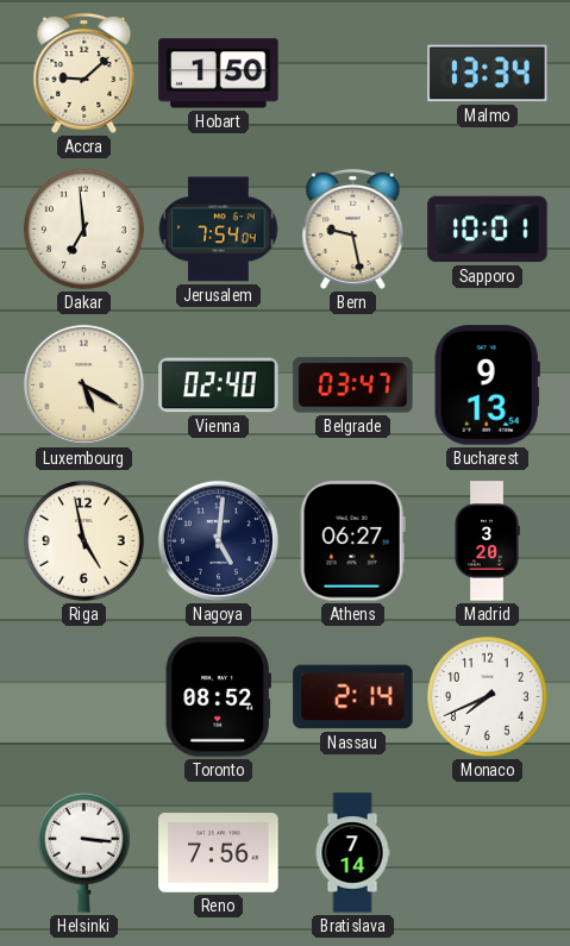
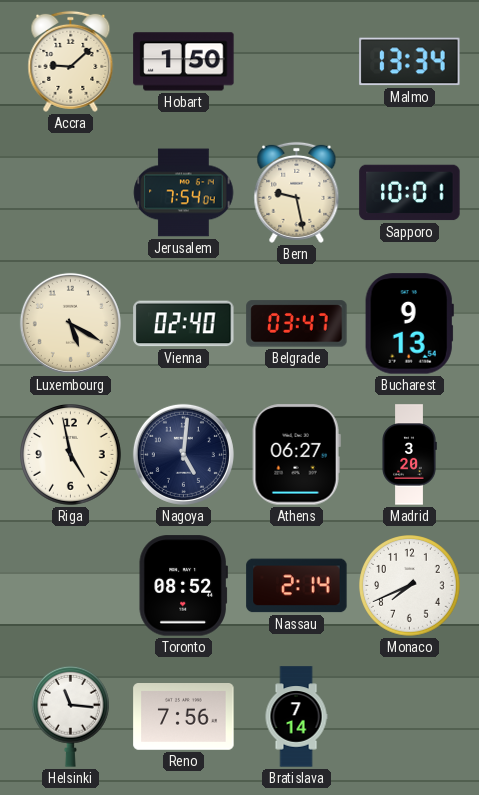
Dakar: 6:59 -> none (84, 230)
Helsinki: 3:16 -> 11:16 (71, 716)
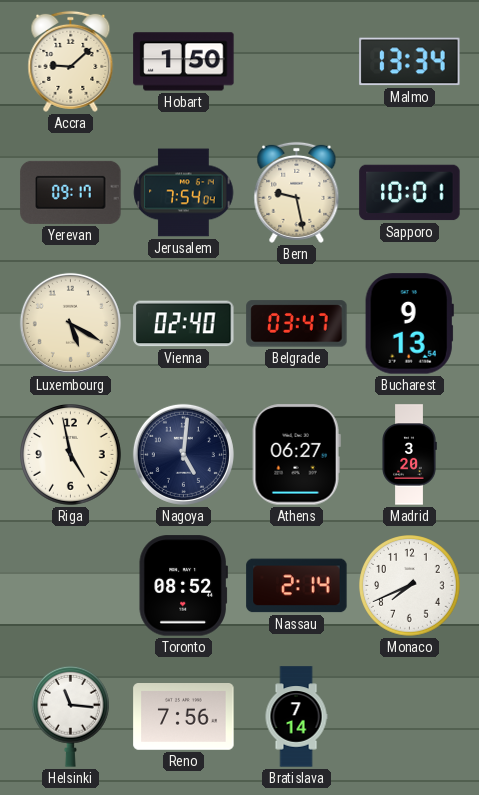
Yerevan: none -> 09:17 (71, 192)
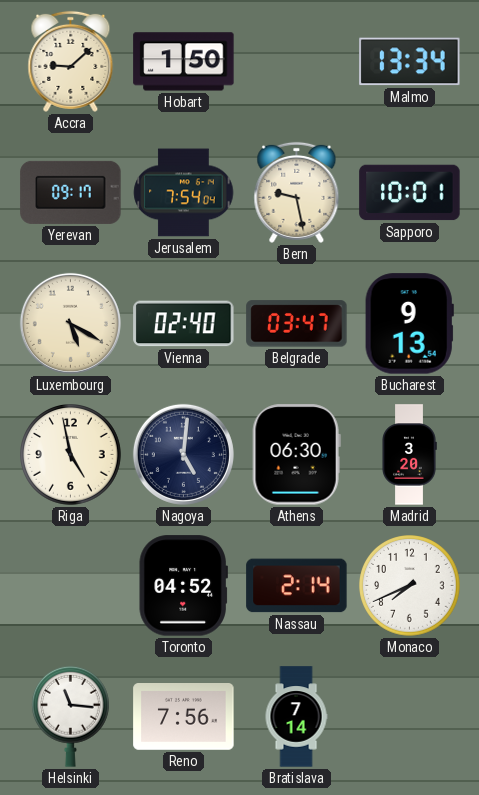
Athens: 06:27 -> 06:30 (296, 455)
Toronto: 08:52 -> 04:52 (183, 586)
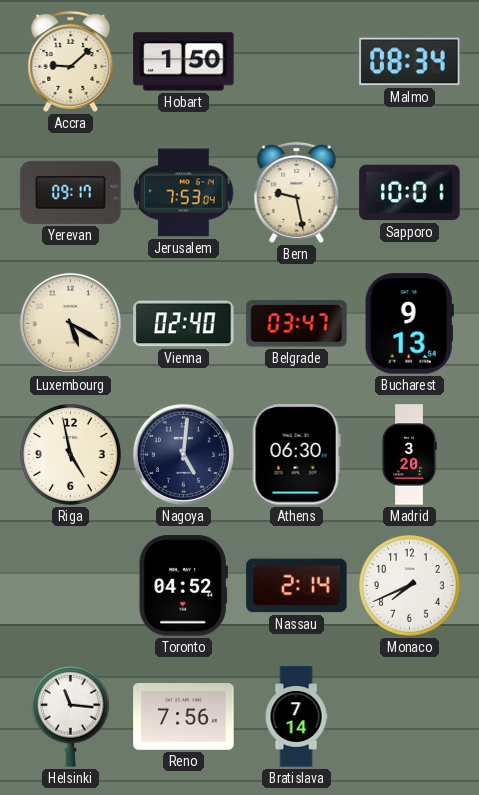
Malmo: 13:34 -> 08:34 (410, 62)
Jerusalem: 7:54 -> 7:53 (184, 193)
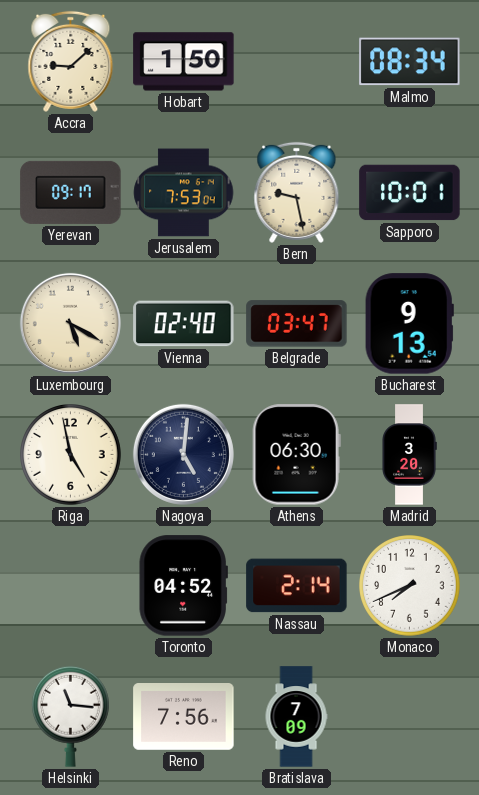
Bratislava: 7:14 -> 7:09 (296, 717)
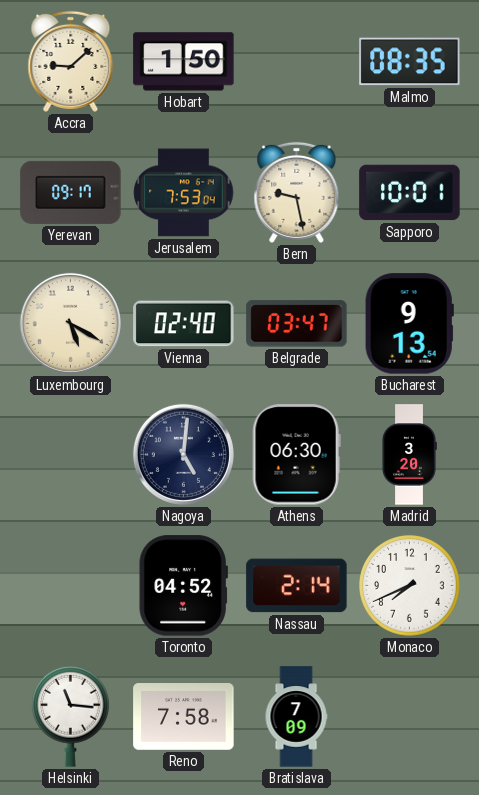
Malmo: 08:34 -> 08:35 (410, 62)
Riga: 4:58 -> none (71, 455)
Reno: 7:56 -> 7:58 (184, 717)
